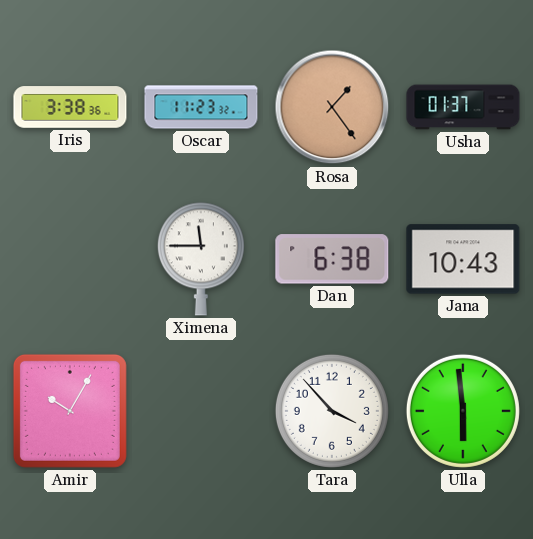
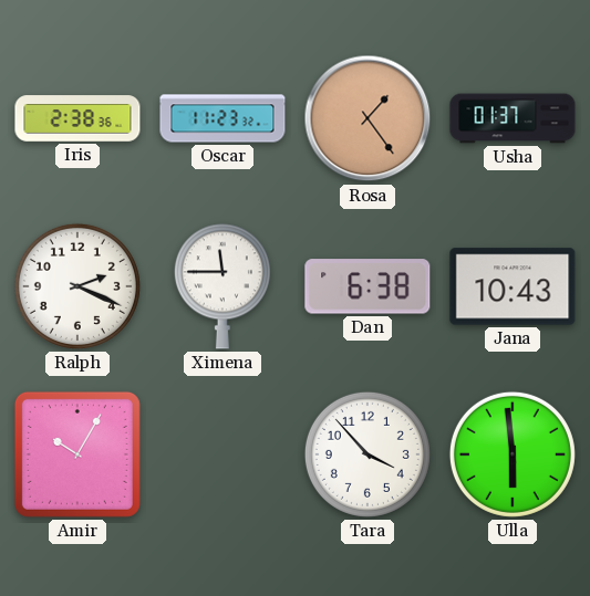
Iris: 3:38 -> 2:38 (77, 118)
Ralph: none -> 2:19 (77, 286)
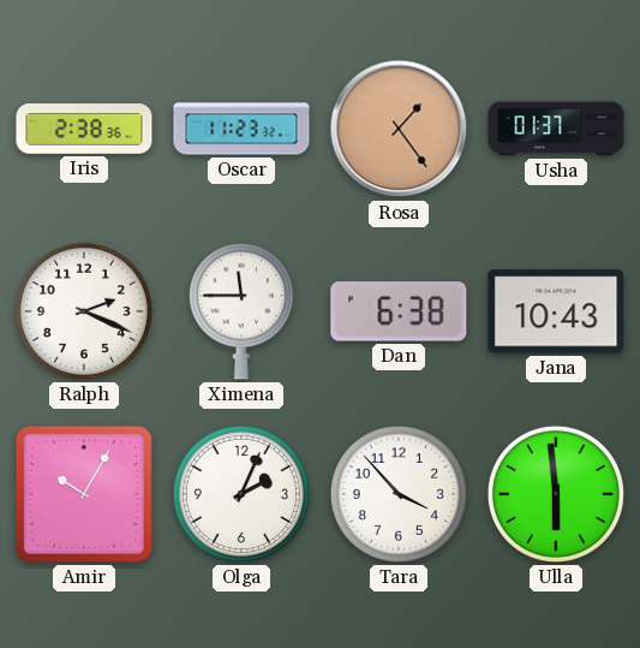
Olga: none -> 2:04 (241, 494)
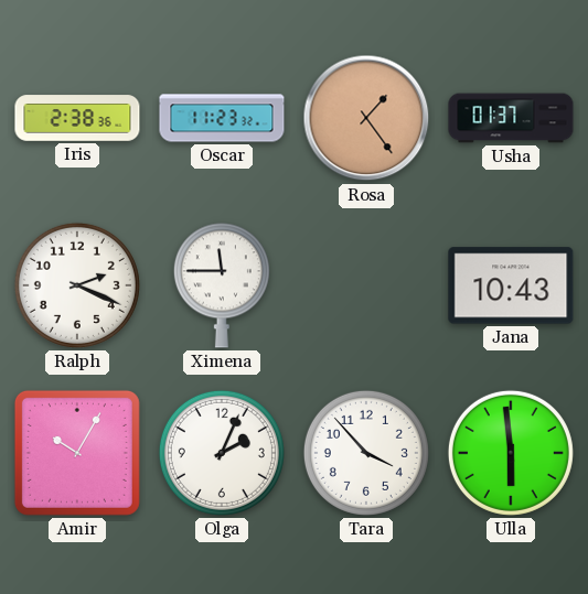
Dan: 6:38 -> none (399, 311)
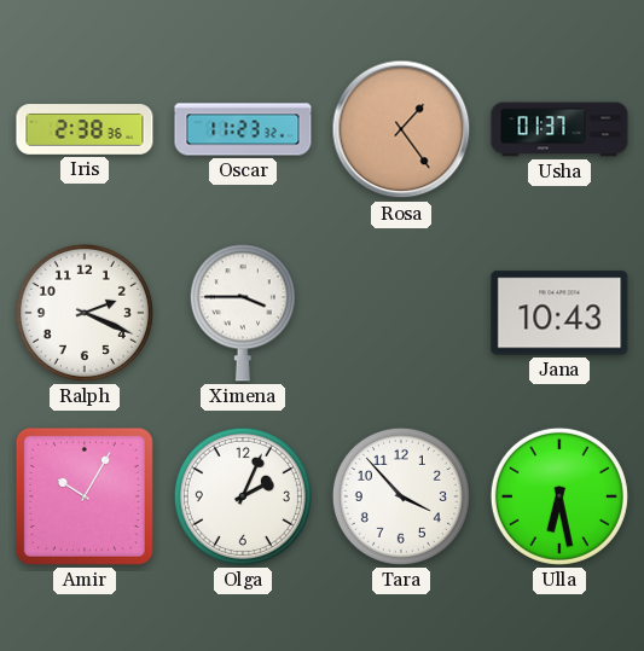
Ximena: 11:45 -> 3:45 (243, 313)
Ulla: 5:59 -> 6:28 (559, 496)
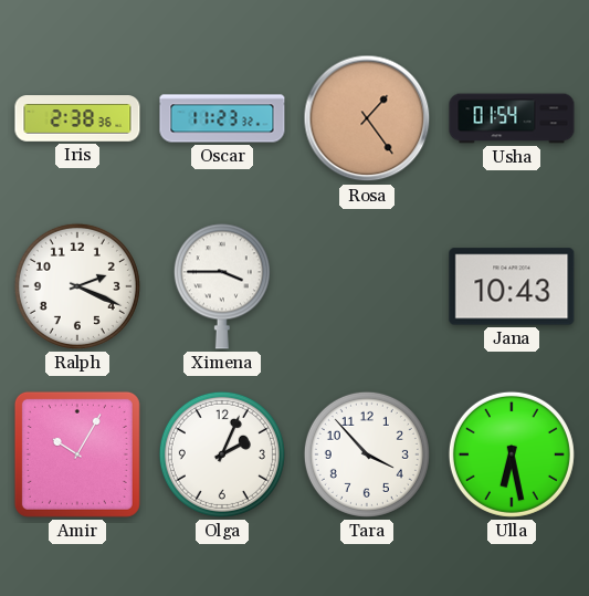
Usha: 01:37 -> 01:54 (512, 118)
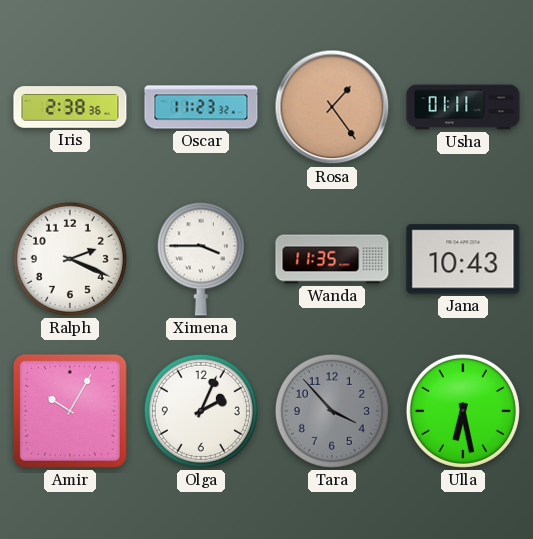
Usha: 01:54 -> 01:11 (463, 107)
Wanda: none -> 11:35 (332, 259)
Tara dial: white -> grey (332, 411)
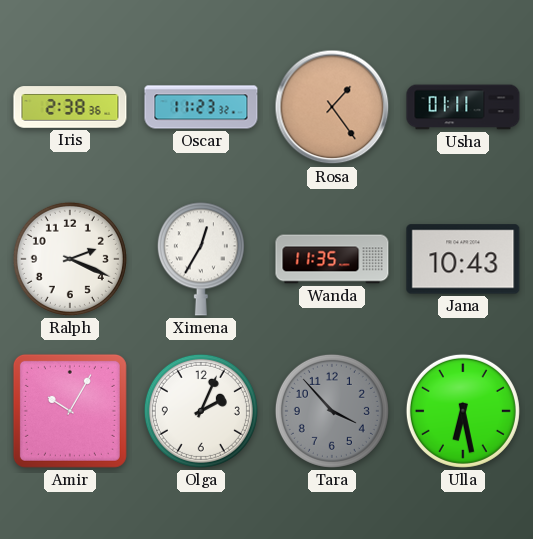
Ximena: 3:45 -> 12:35 (201, 259)
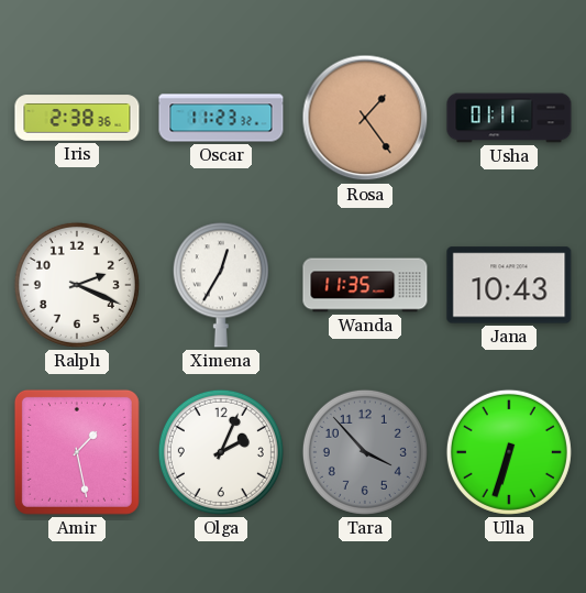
Amir: 10:05 -> 1:28 (77, 452)
Ulla: 6:28 -> 6:33 (509, 452)
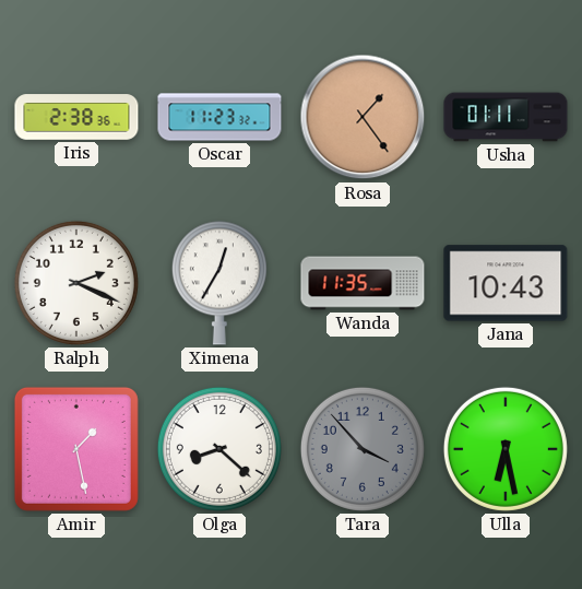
Olga: 2:04 -> 8:22 (219, 449)
Ulla: 6:33 -> 6:28 (506, 449)
